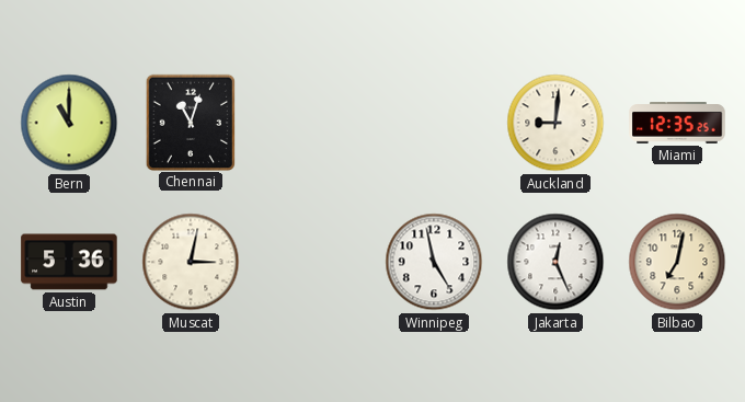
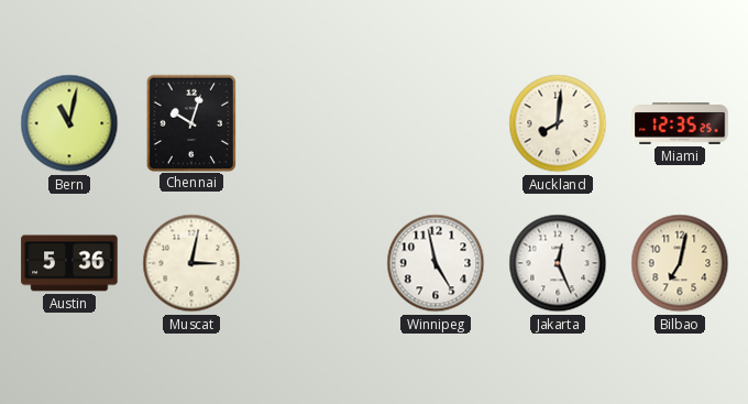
Bern: 11:00 -> 11:02 (69, 123)
Chennai: 11:03 -> 10:03 (190, 122)
Auckland: 9:01 -> 8:01 (558, 123)
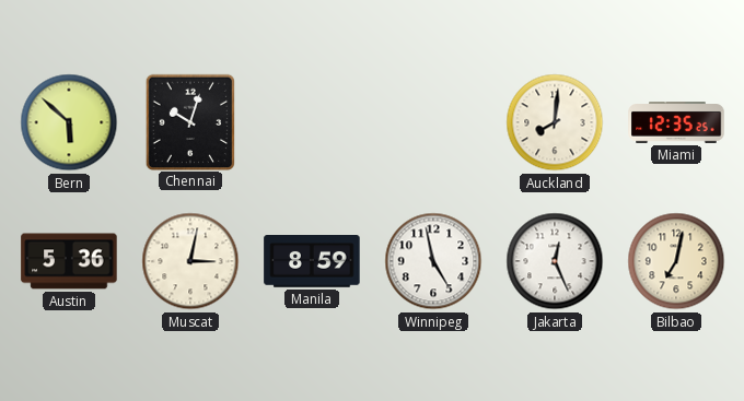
Bern: 11:02 -> 5:52 (69, 122)
Manila: none -> 8:59 (312, 261)
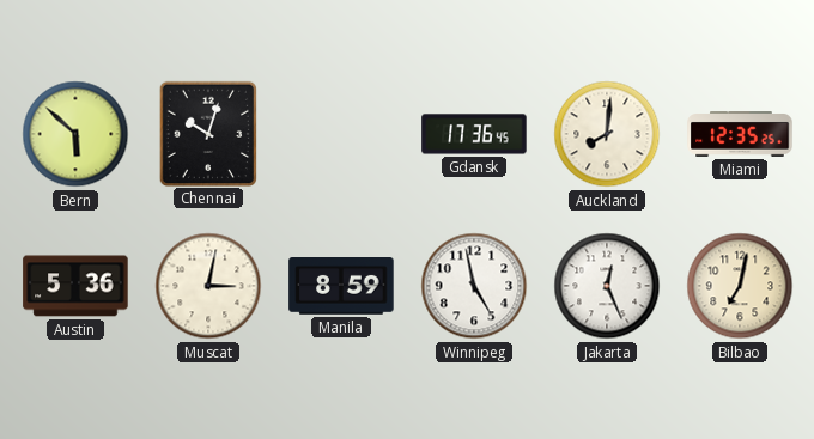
Gdansk: none -> 17:36 (474, 134)
